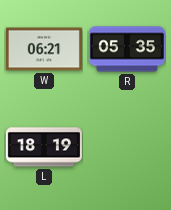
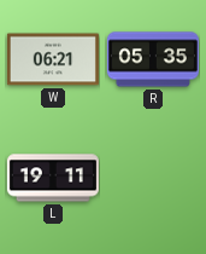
L: 18:19 -> 19:11 (53, 178)
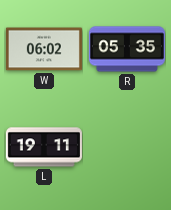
W: 06:21 -> 06:02 (44, 49)
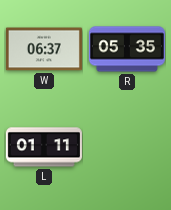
W: 06:02 -> 06:37 (44, 49)
L: 19:11 -> 01:11 (44, 147)
